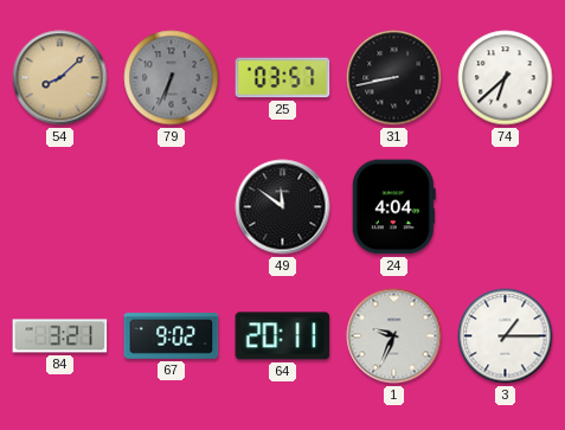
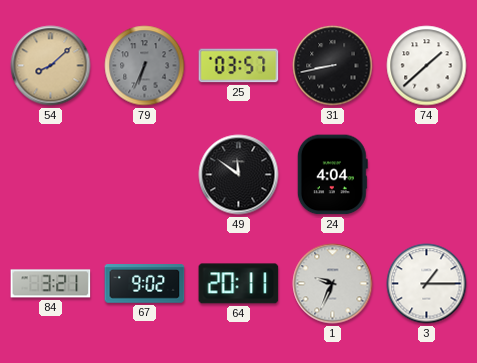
74: 6:38 -> 1:38 (427, 66)
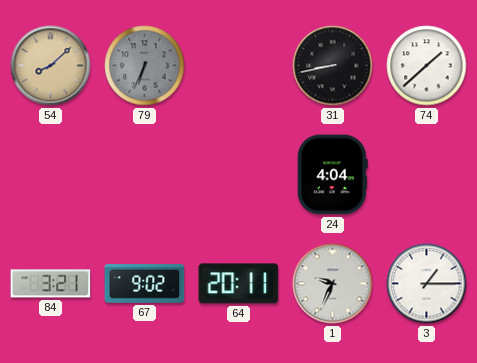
25: 03:57 -> none (239, 66)
49: 11:51 -> none (239, 175)
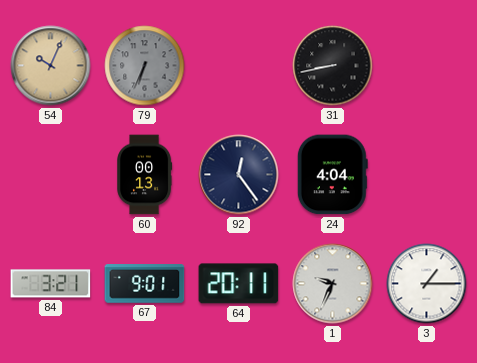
54: 8:08 -> 10:04 (51, 66)
74: 1:38 -> none (427, 66)
60: none -> 00:13 (145, 175)
92: none -> 12:24 (239, 175)
67: 9:02 -> 9:01 (145, 284)
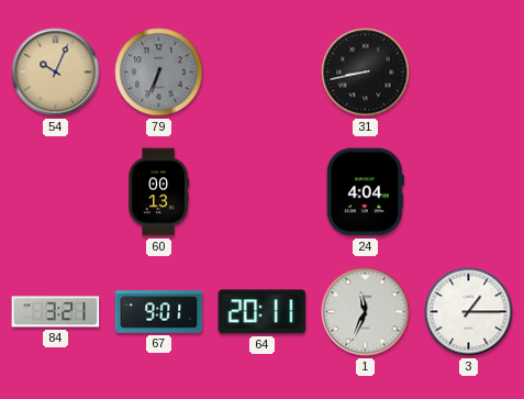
92: 12:24 -> none (239, 175)
1: 9:34 -> 11:34 (366, 312)
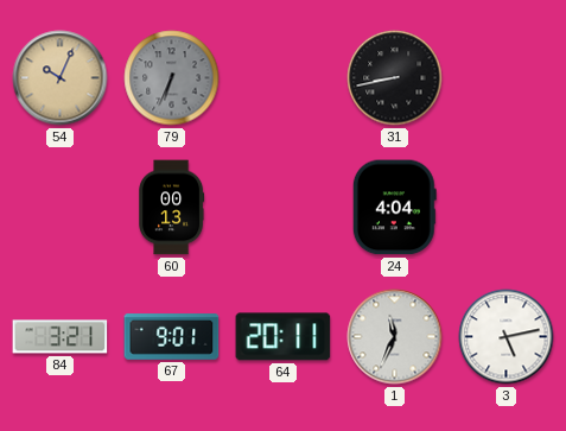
3: 1:15 -> 5:13 (507, 337)
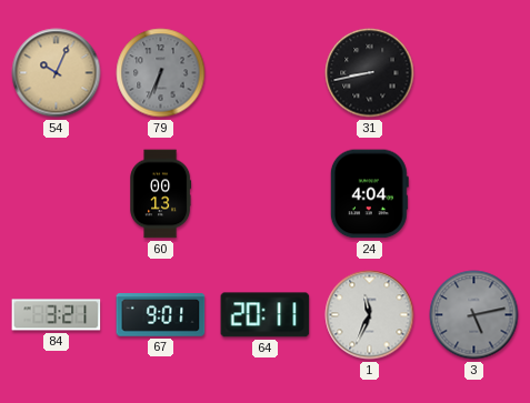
3 dial: white -> grey (474, 315)
